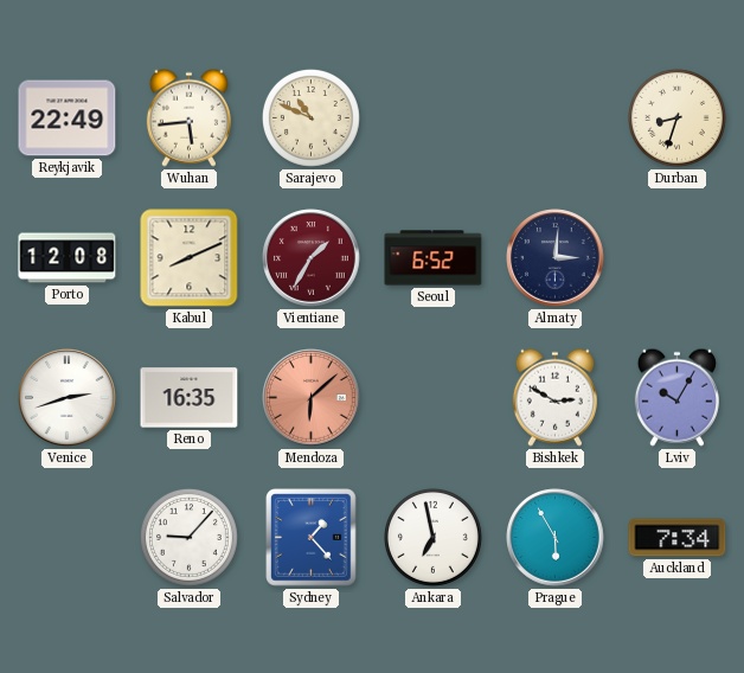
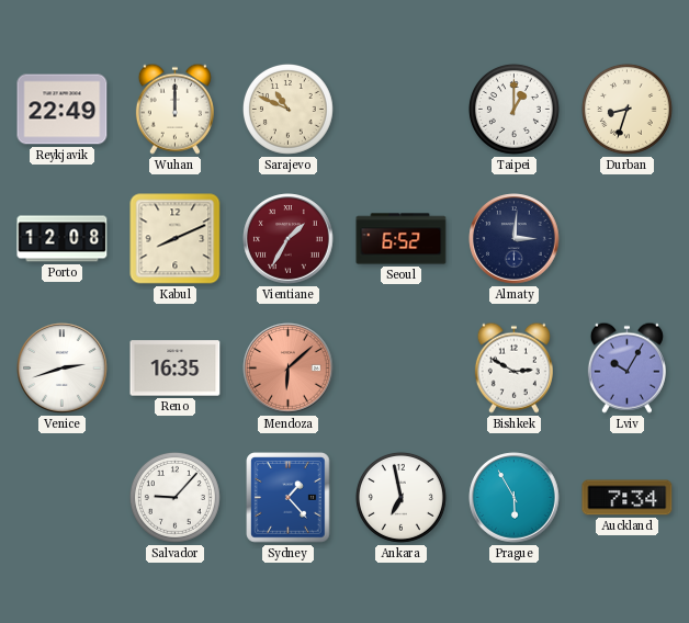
Wuhan: 5:44 -> 12:00 (174, 109)
Taipei: none -> 1:00 (513, 109)
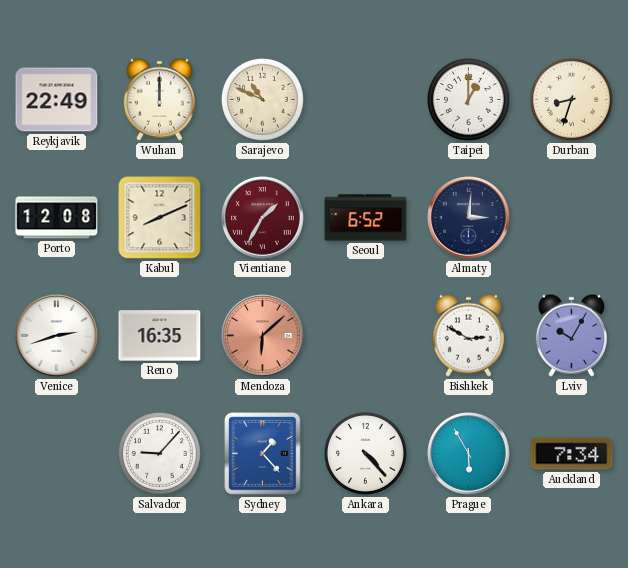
Ankara: 6:58 -> 4:23 (365, 453)
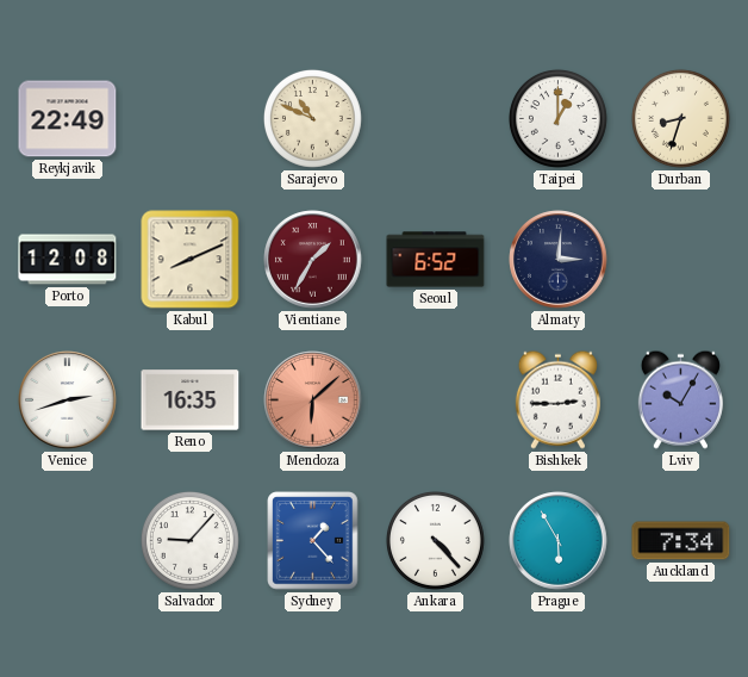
Wuhan: 12:00 -> none (159, 99)
Bishkek: 2:50 -> 2:45 (557, 399)
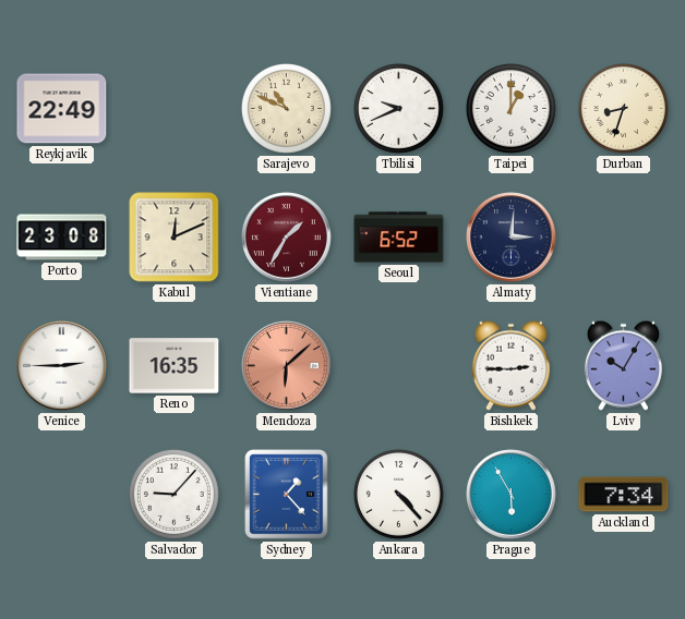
Tbilisi: none -> 9:41 (398, 108)
Porto: 12:08 -> 23:08 (62, 238)
Kabul: 8:11 -> 12:11 (175, 238)
Venice: 2:42 -> 2:45 (62, 366)
